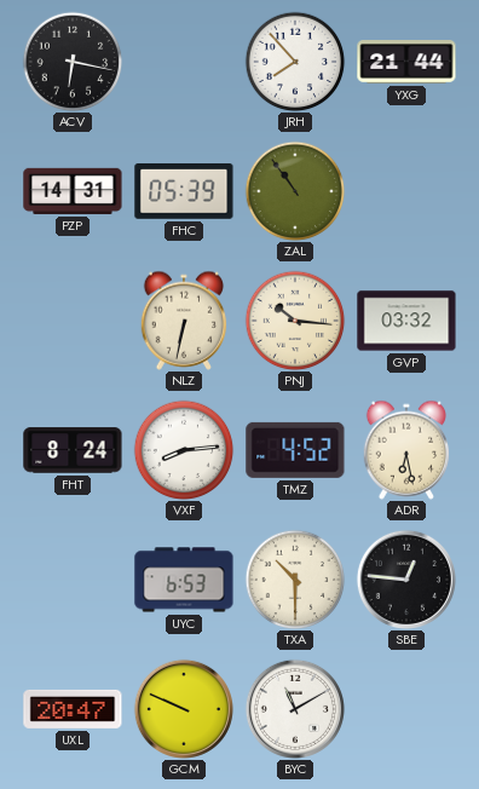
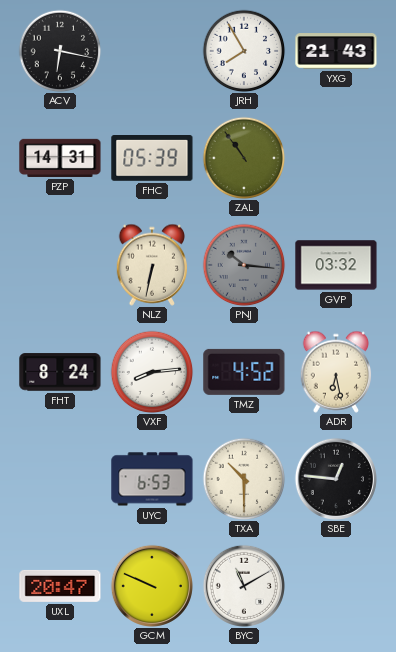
JRH: 7:53 -> 7:55 (244, 51)
YXG: 21:44 -> 21:43 (336, 51)
PNJ dial: cream -> grey (244, 265)
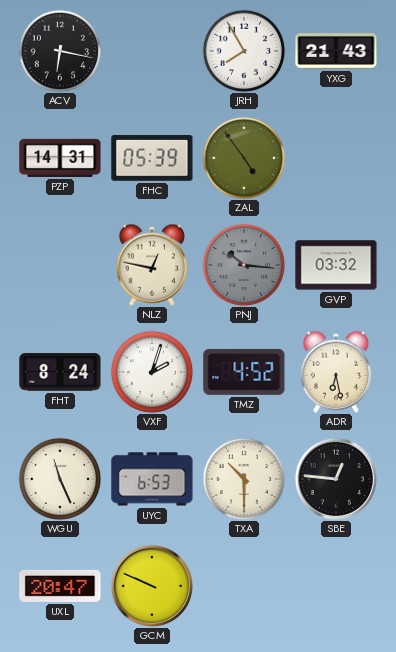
ZAL: 10:54 -> 4:54 (244, 158)
NLZ: 6:32 -> 12:47 (152, 265)
VXF: 8:14 -> 2:03 (152, 372)
WGU: none -> 11:26 (60, 479)
BYC: 11:10 -> none (244, 586)
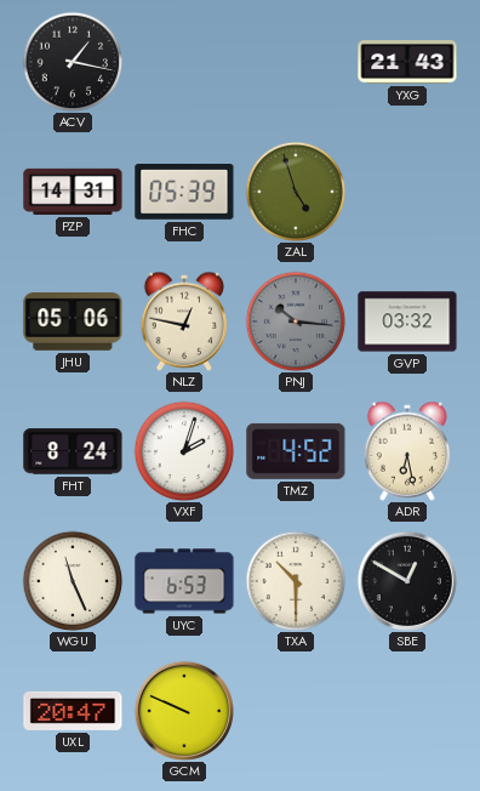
ACV: 6:17 -> 1:17 (73, 62)
JRH: 7:55 -> none (244, 51)
ZAL: 4:54 -> 4:57 (296, 192)
JHU: none -> 05:06 (73, 323)
SBE: 12:46 -> 12:50 (407, 581)
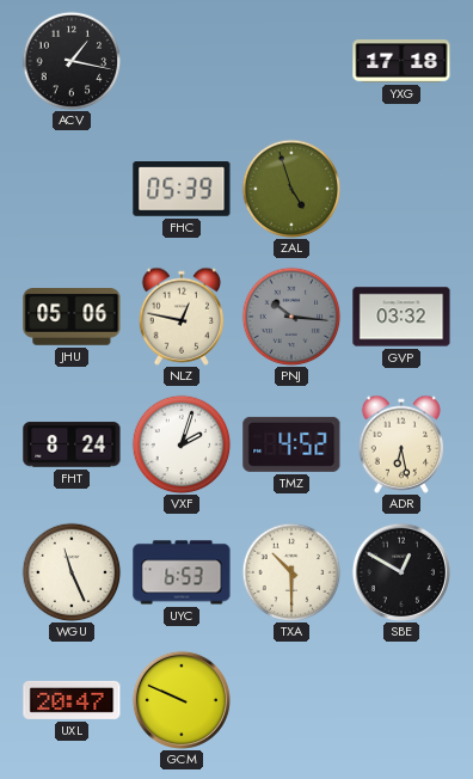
YXG: 21:43 -> 17:18 (401, 61)
PZP: 14:31 -> none (73, 192)
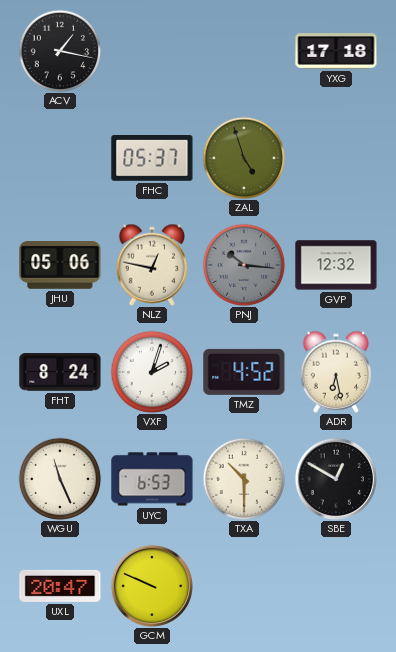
FHC: 05:39 -> 05:37 (152, 159)
GVP: 03:32 -> 12:32 (336, 265)
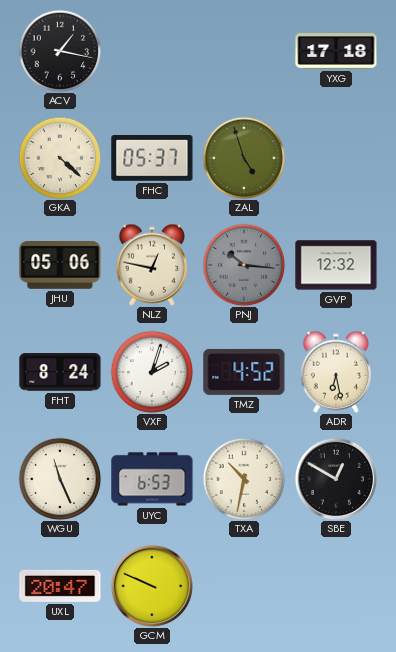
GKA: none -> 4:22 (60, 158)
TXA: 10:30 -> 10:32 (244, 479)
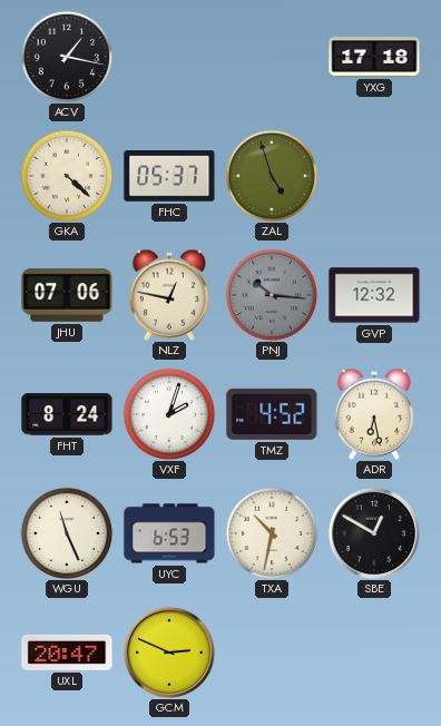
JHU: 05:06 -> 07:06 (67, 296)
GCM: 9:49 -> 2:49 (169, 653)
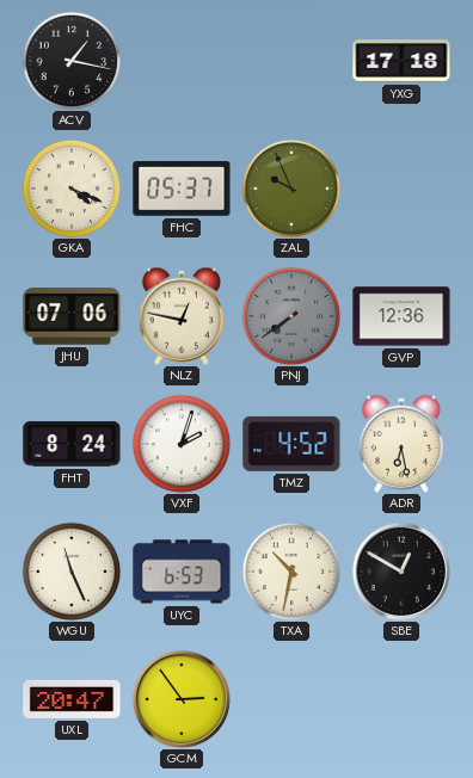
GKA: 4:22 -> 4:19 (72, 189)
ZAL: 4:57 -> 9:56 (291, 189)
PNJ: 10:16 -> 7:39 (291, 316)
GVP: 12:32 -> 12:36 (401, 316)
GCM: 2:49 -> 2:54 (182, 699)
